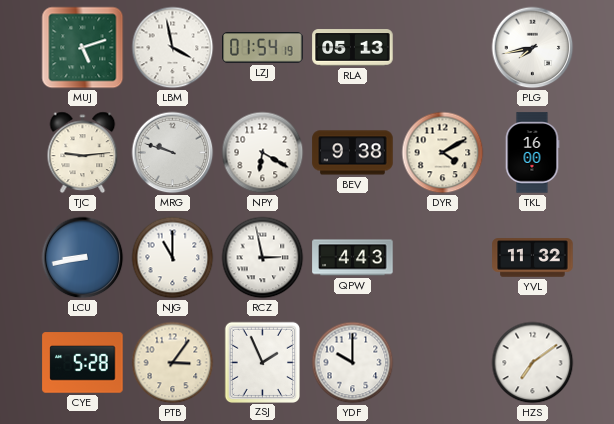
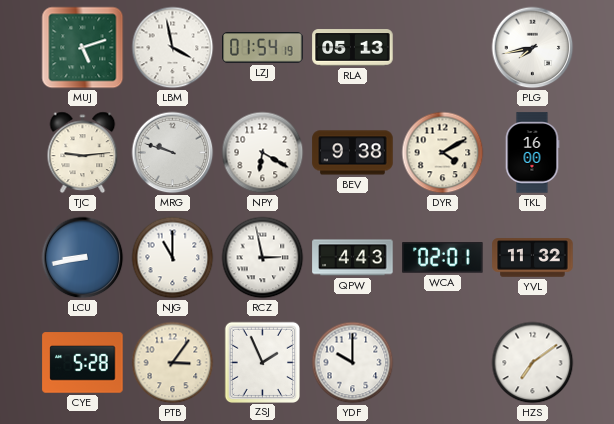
WCA: none -> 02:01 (443, 258)
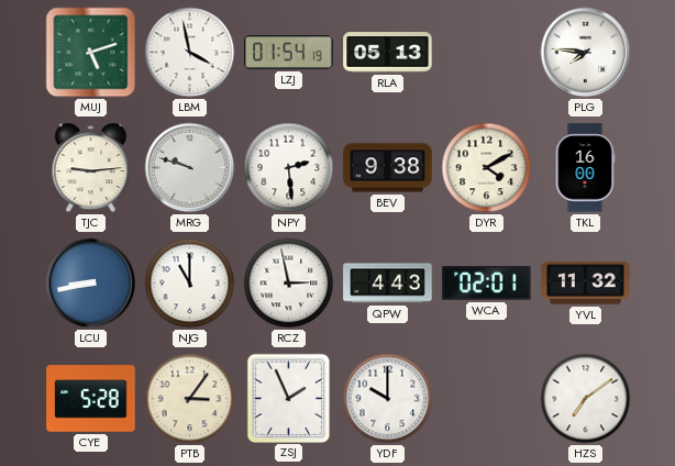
PLG: 7:43 -> 7:46 (586, 53)
NPY: 6:20 -> 2:29 (289, 168)
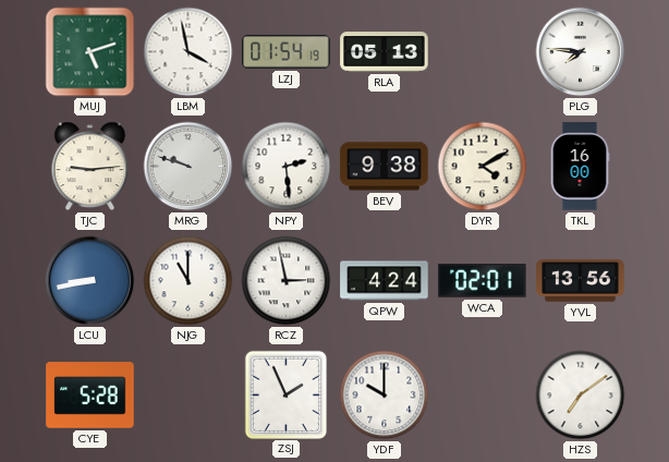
QPW: 4:43 -> 4:24 (385, 281)
YVL: 11:32 -> 13:56 (581, 281)
PTB: 3:06 -> none (190, 399)
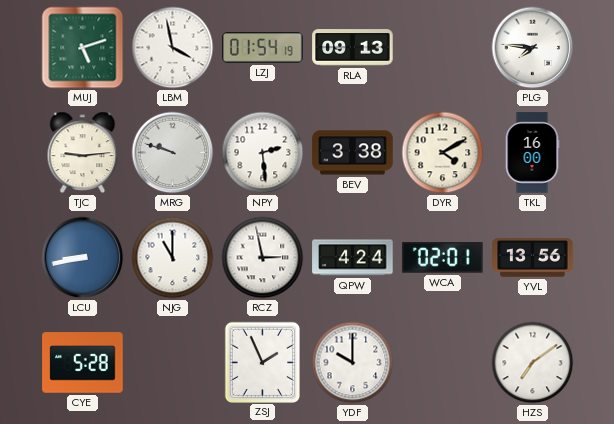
RLA: 05:13 -> 09:13 (353, 48)
BEV: 9:38 -> 3:38 (353, 153)
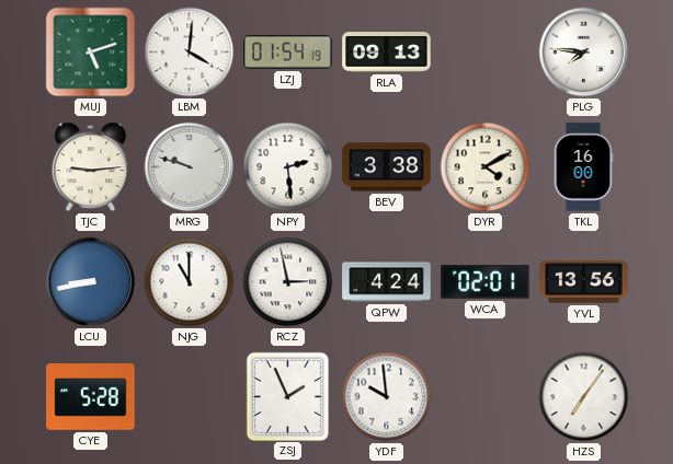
LBM: 3:58 -> 4:01 (190, 53)
YDF: 10:00 -> 9:59 (387, 397)
HZS: 7:09 -> 7:06 (584, 397)
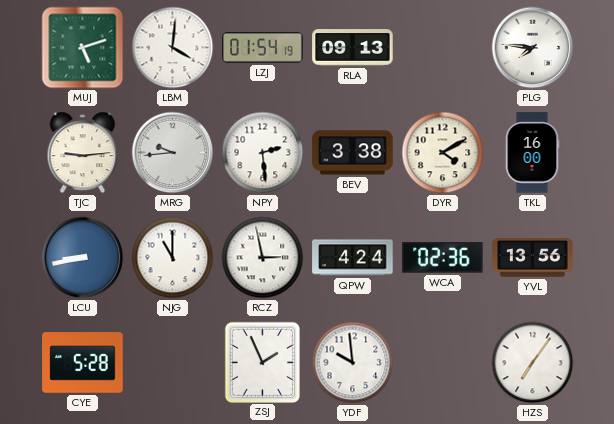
MRG: 9:48 -> 9:44 (173, 153)
WCA: 02:01 -> 02:36 (443, 258)
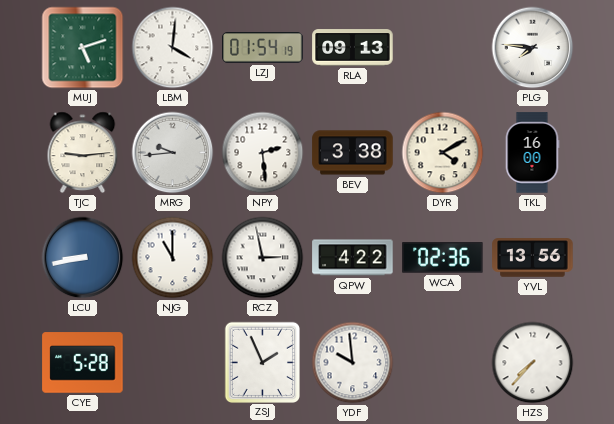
QPW: 4:24 -> 4:22 (353, 258)
HZS: 7:06 -> 7:37 (533, 363)
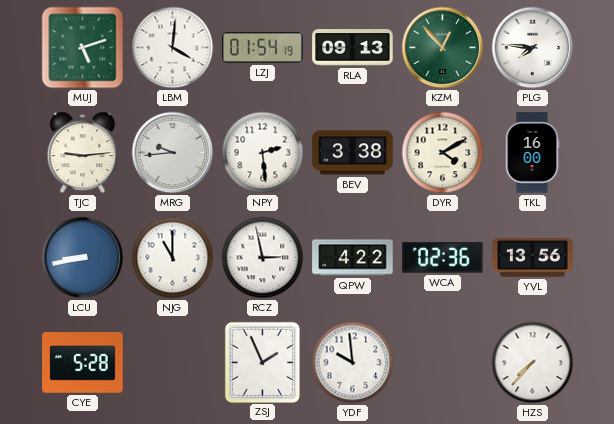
KZM: none -> 12:53 (443, 48)
